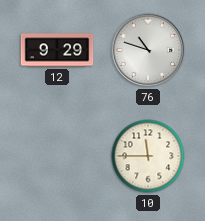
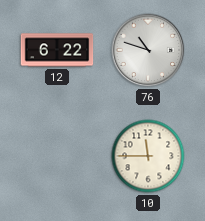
12: 9:29 -> 6:22 (57, 50)
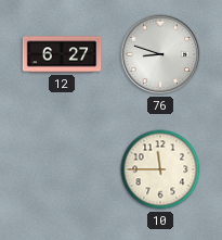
12: 6:22 -> 6:27 (62, 54)
76: 10:48 -> 8:48 (160, 54)
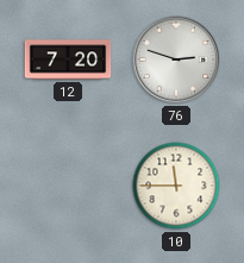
12: 6:27 -> 7:20 (68, 60)
76: 8:48 -> 2:48 (176, 60)
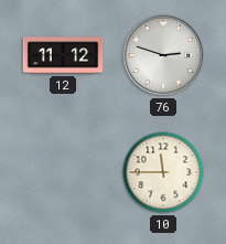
12: 7:20 -> 11:12 (63, 55)
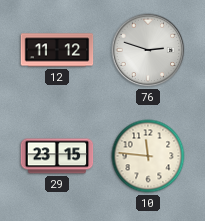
29: none -> 23:15 (57, 156)
10: 11:45 -> 11:46 (148, 156)
